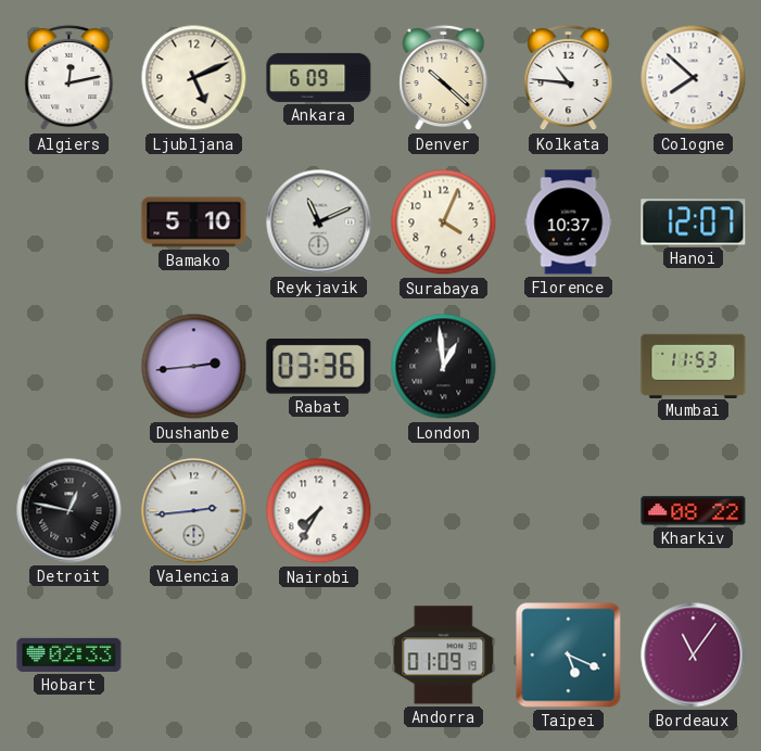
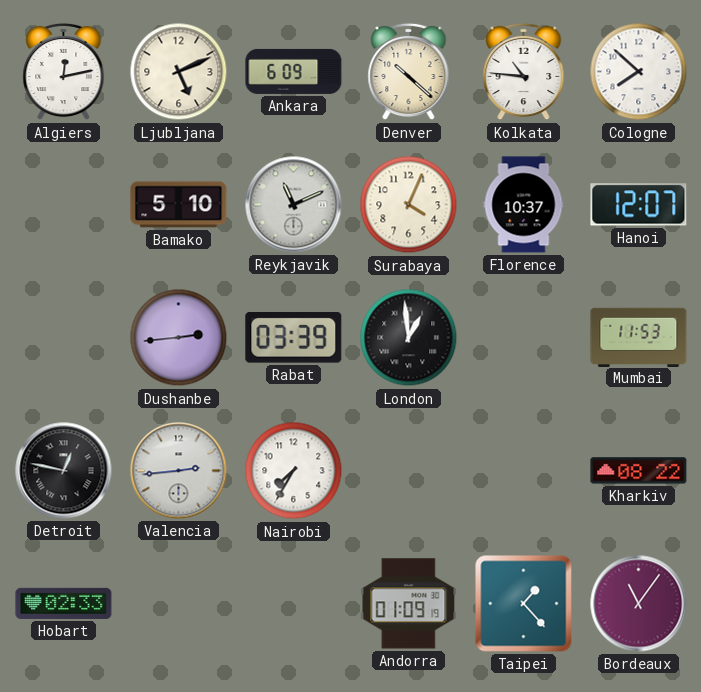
Rabat: 03:36 -> 03:39 (294, 338)
Taipei: 5:19 -> 1:23 (524, 604)
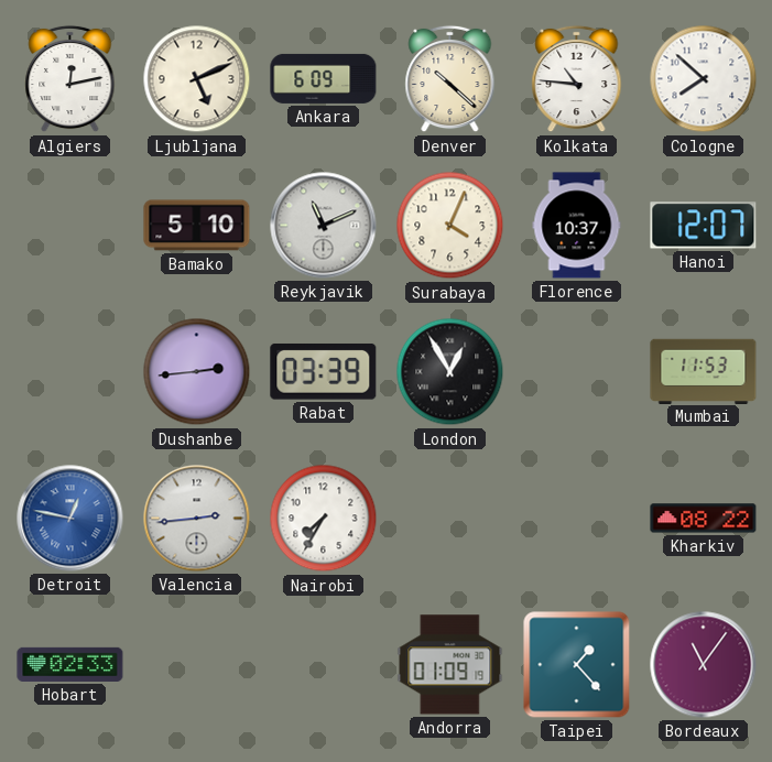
London: 12:59 -> 12:55 (450, 372)
Detroit dial: black -> blue (70, 519)
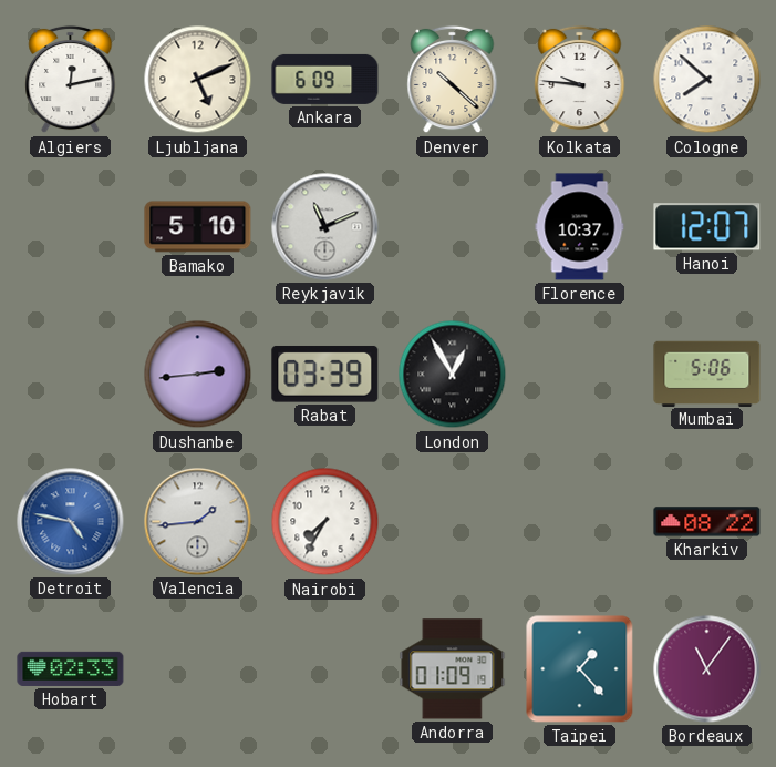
Kolkata: 10:46 -> 9:46 (580, 80)
Surabaya: 4:04 -> none (450, 226)
Mumbai: 11:53 -> 5:06 (707, 374)
Detroit: 12:47 -> 4:47 (71, 522)
Valencia: 2:44 -> 1:44 (198, 522)
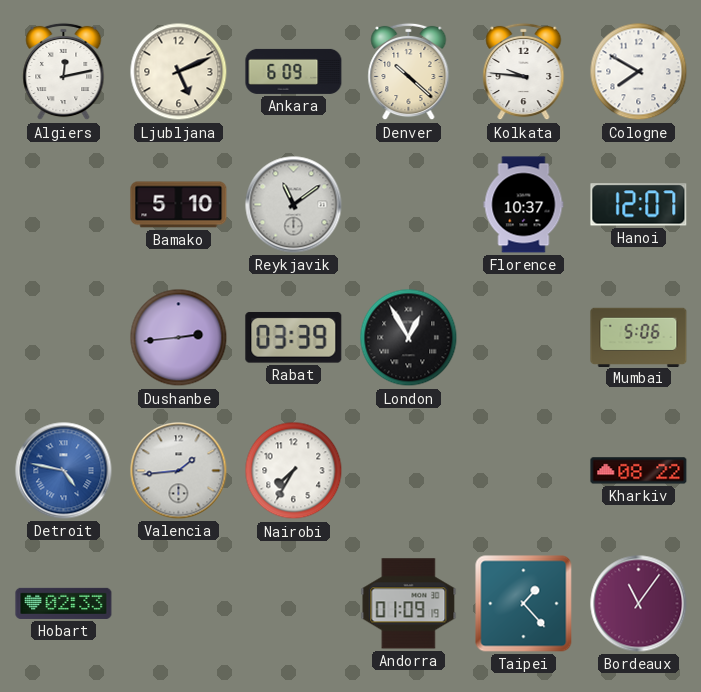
Cologne: 7:52 -> 7:50 (639, 72)
Reykjavik: 11:11 -> 11:09 (294, 205)
